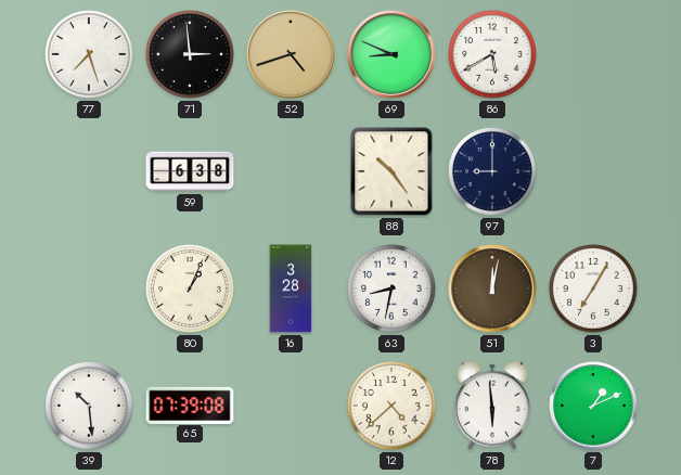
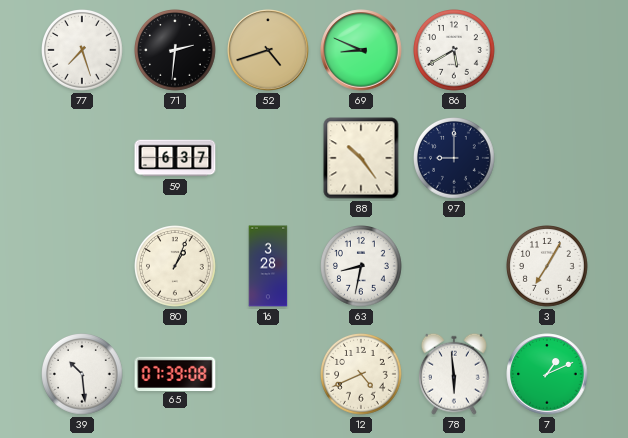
71: 2:59 -> 2:31 (176, 51)
59: 6:38 -> 6:37 (175, 158)
51: 12:02 -> none (492, 288)
12: 4:38 -> 4:41 (362, 375)
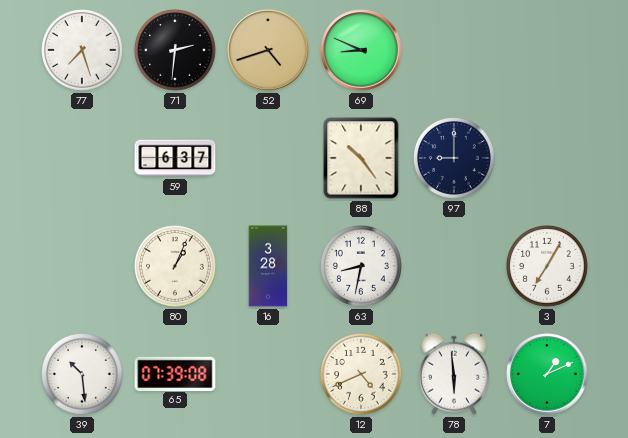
86: 5:40 -> none (455, 51)
